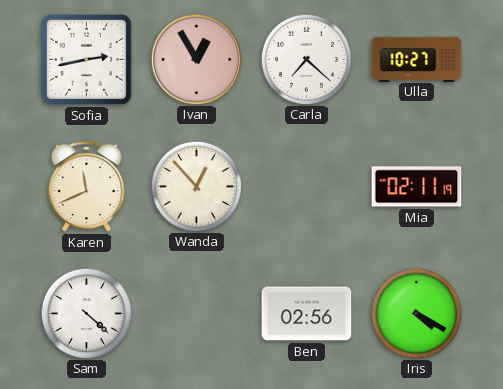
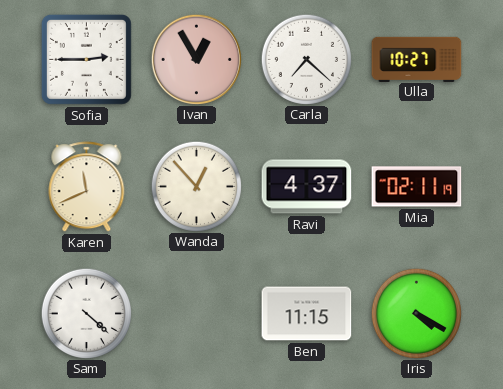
Sofia: 2:43 -> 2:45 (86, 59)
Ravi: none -> 4:37 (307, 187)
Ben: 02:56 -> 11:15 (307, 314)
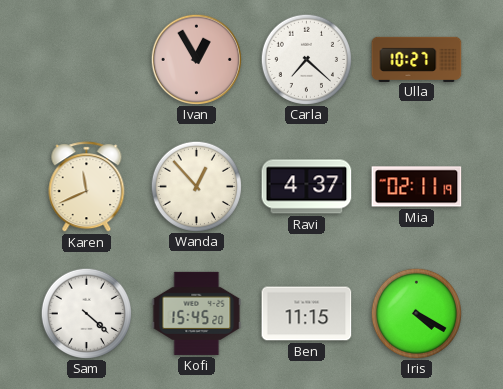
Sofia: 2:45 -> none (86, 59)
Kofi: none -> 15:45 (197, 313)
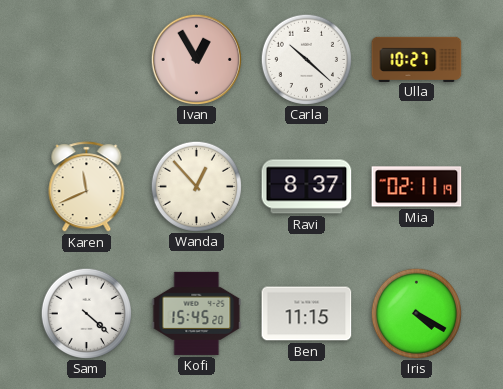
Carla: 7:22 -> 10:22 (306, 59)
Ravi: 4:37 -> 8:37 (307, 187)
